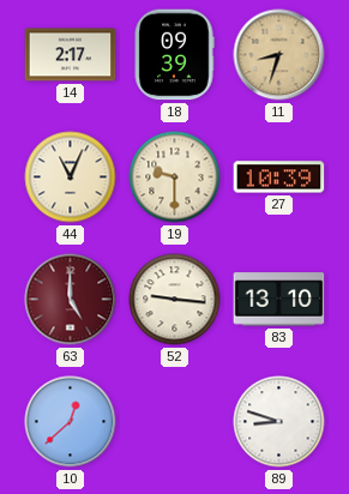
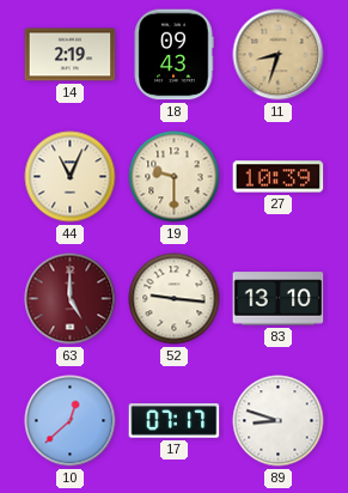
14: 2:17 -> 2:19 (71, 55)
18: 09:39 -> 09:43 (173, 55)
17: none -> 07:17 (175, 421)
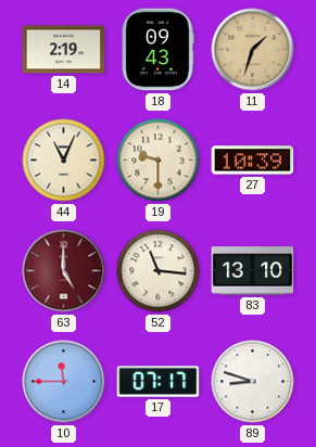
11: 8:33 -> 1:33 (253, 50)
52: 9:16 -> 11:16 (159, 271)
10: 12:38 -> 11:45 (64, 382)
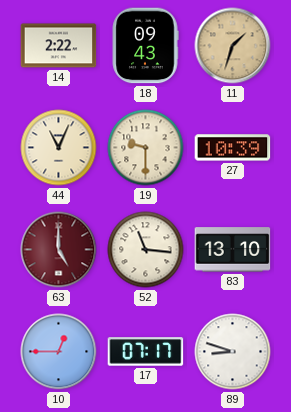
14: 2:19 -> 2:22 (59, 46)
10: 11:45 -> 12:45 (59, 352)
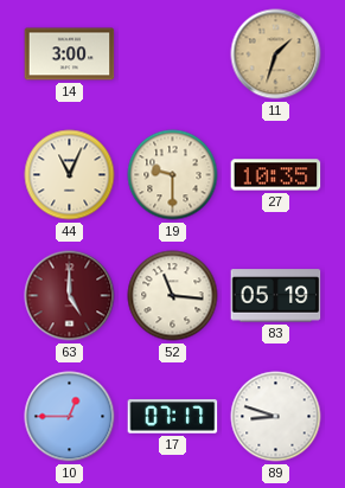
14: 2:22 -> 3:00 (70, 54)
18: 09:43 -> none (145, 46)
27: 10:39 -> 10:35 (276, 175)
83: 13:10 -> 05:19 (276, 296)
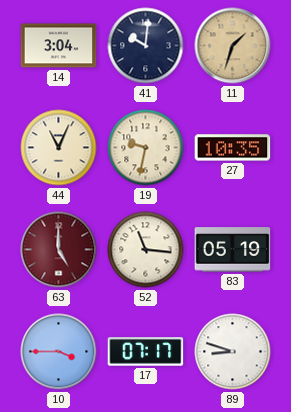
14: 3:00 -> 3:04 (59, 46)
41: none -> 10:01 (146, 46)
19: 9:30 -> 9:32 (146, 148)
10: 12:45 -> 3:45 (59, 352)
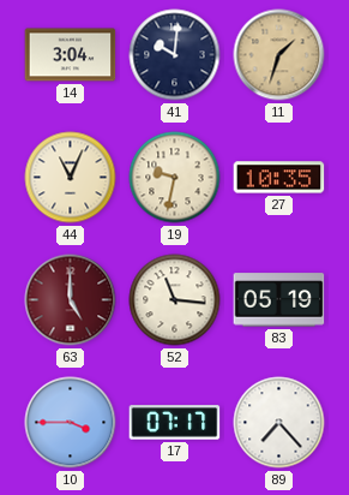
89: 8:48 -> 7:23 (279, 423)
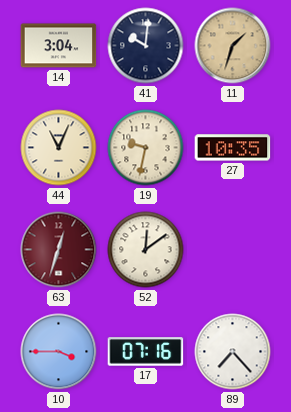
63: 5:00 -> 12:33 (59, 250)
52: 11:16 -> 12:09 (146, 250)
83: 05:19 -> none (279, 300)
17: 07:17 -> 07:16 (146, 352)
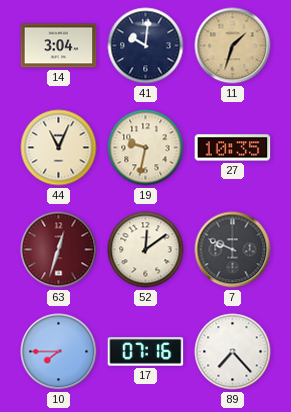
7: none -> 9:49 (233, 250)
10: 3:45 -> 7:45 (59, 352)
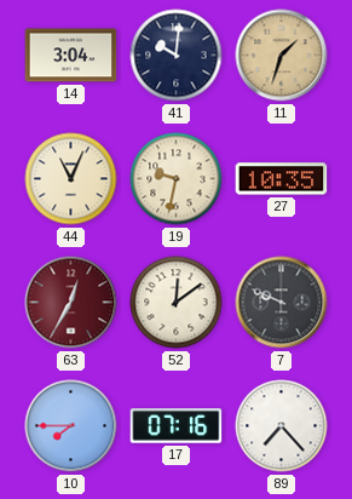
63: 12:33 -> 12:35 (71, 303)
